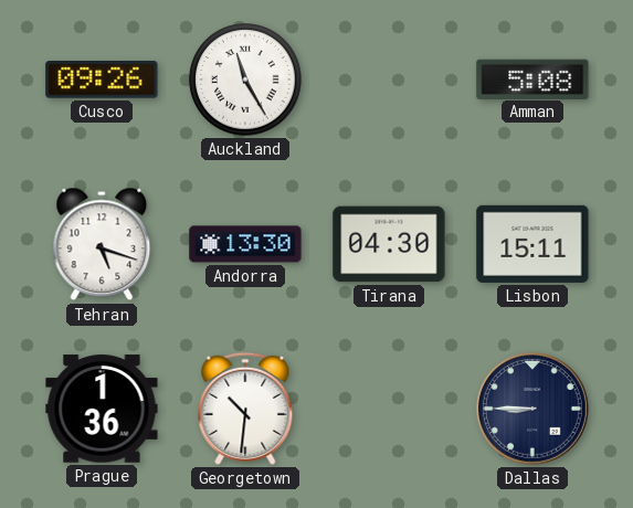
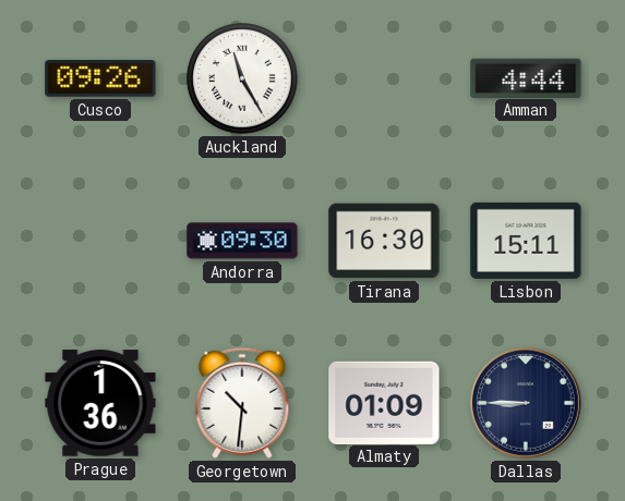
Amman: 5:08 -> 4:44 (526, 77)
Tehran: 5:18 -> none (102, 244)
Andorra: 13:30 -> 09:30 (242, 241)
Tirana: 04:30 -> 16:30 (384, 241)
Almaty: none -> 01:09 (384, 402)
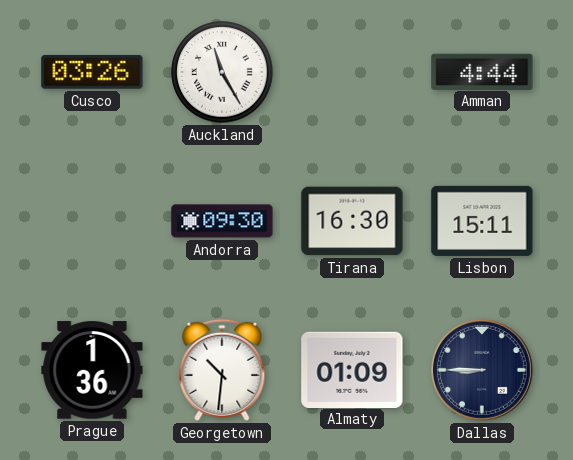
Cusco: 09:26 -> 03:26 (92, 72)
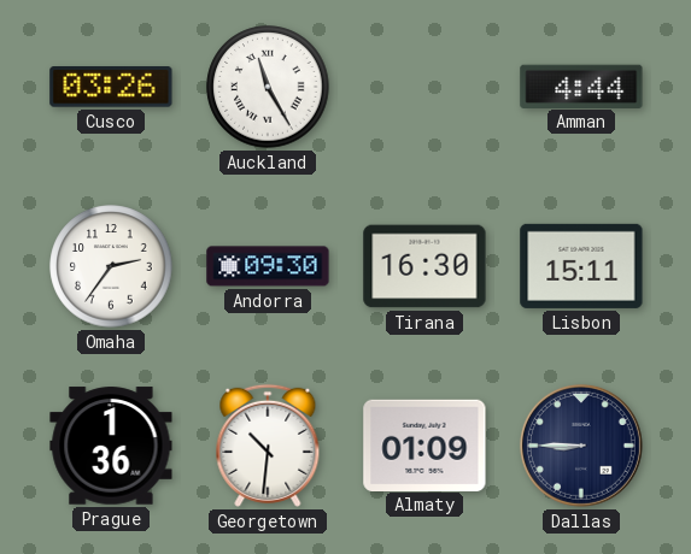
Omaha: none -> 2:36 (111, 266)
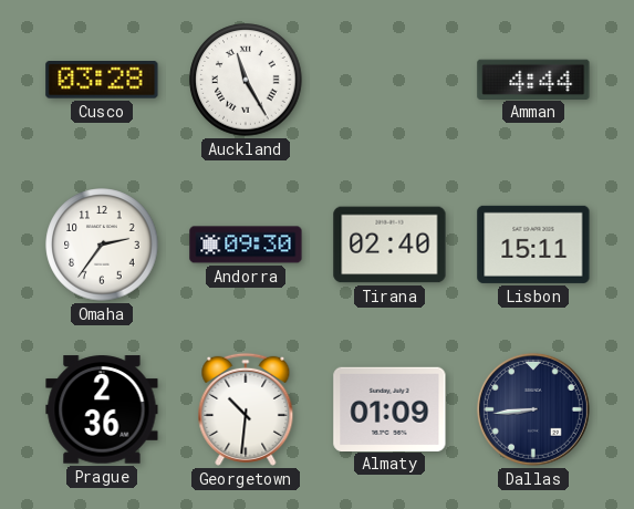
Cusco: 03:26 -> 03:28 (102, 80)
Tirana: 16:30 -> 02:40 (389, 245)
Prague: 1:36 -> 2:36 (102, 409)
Dallas: 8:45 -> 8:44 (533, 409)
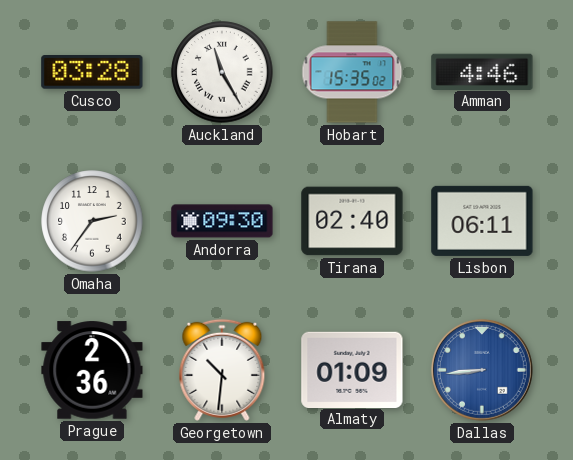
Hobart: none -> 15:35 (352, 72)
Amman: 4:44 -> 4:46 (482, 71)
Lisbon: 15:11 -> 06:11 (482, 221)
Dallas dial: navy -> blue (482, 370)
